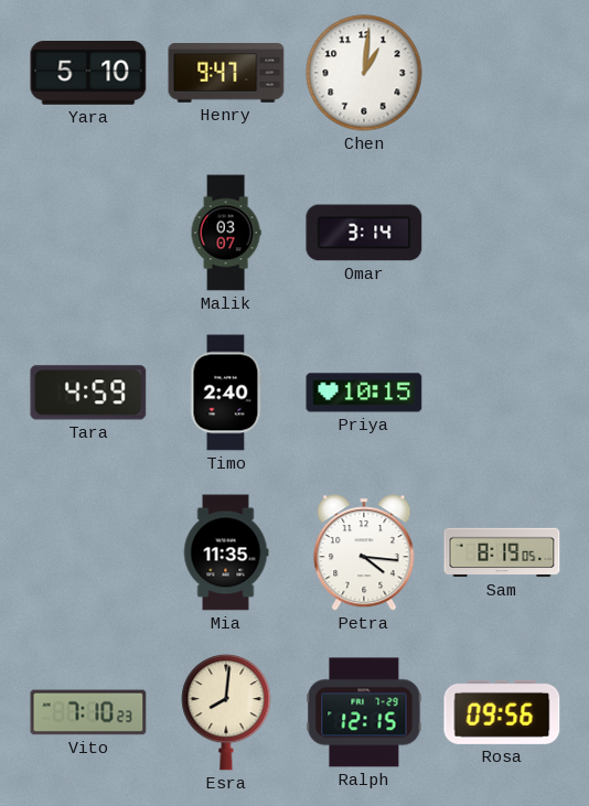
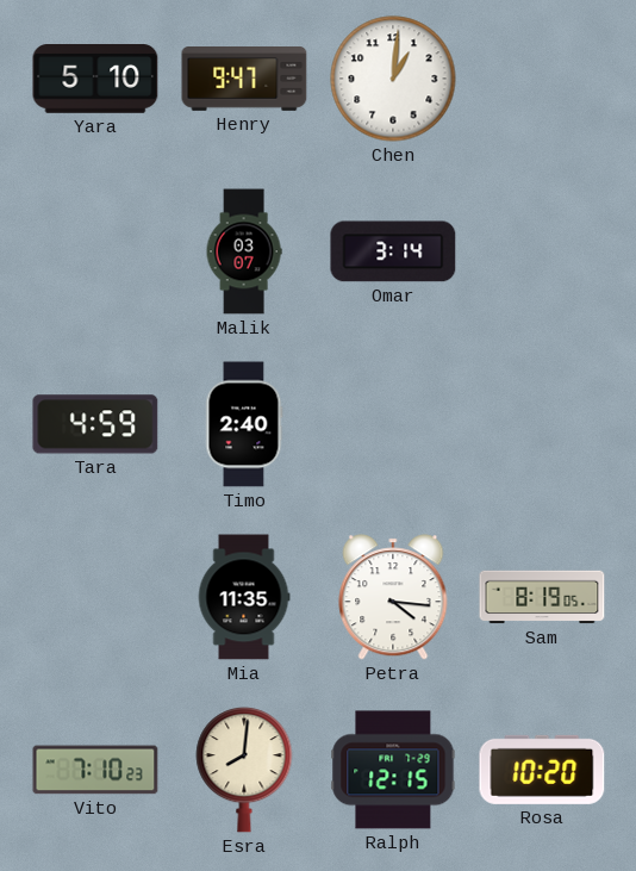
Priya: 10:15 -> none (364, 393)
Rosa: 09:56 -> 10:20 (542, 770)
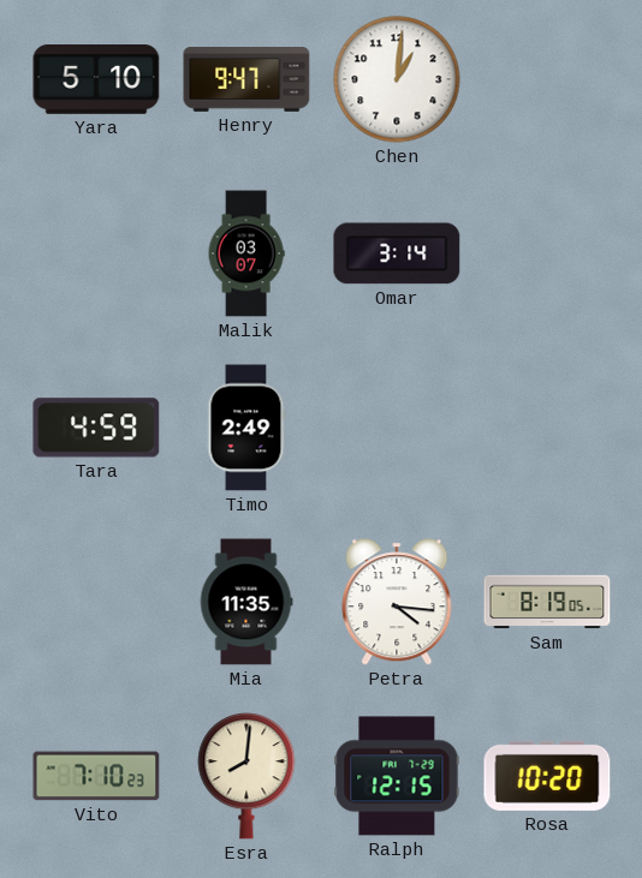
Timo: 2:40 -> 2:49 (246, 428)
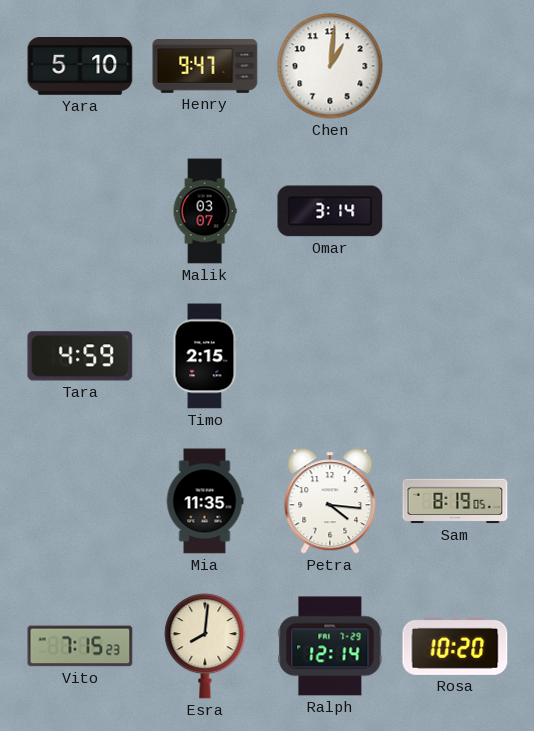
Timo: 2:49 -> 2:15 (205, 356)
Vito: 7:10 -> 7:15 (80, 646)
Ralph: 12:15 -> 12:14 (330, 646)
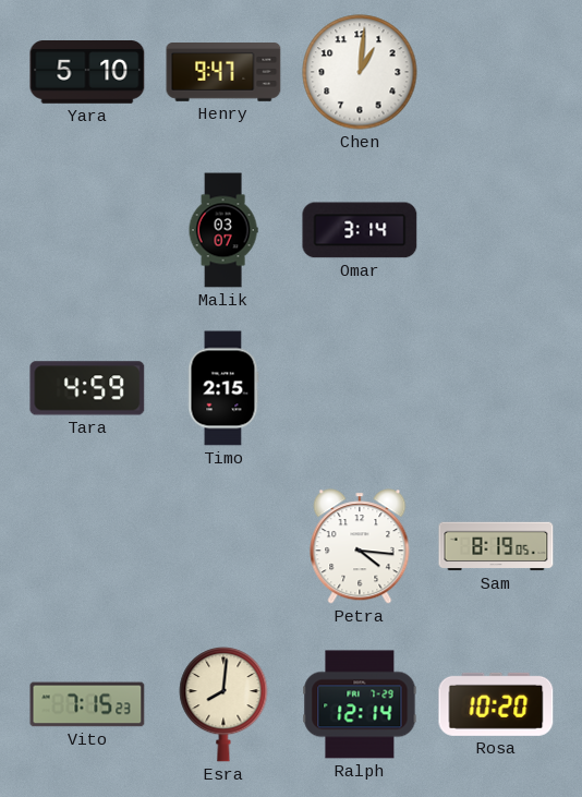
Mia: 11:35 -> none (205, 501)
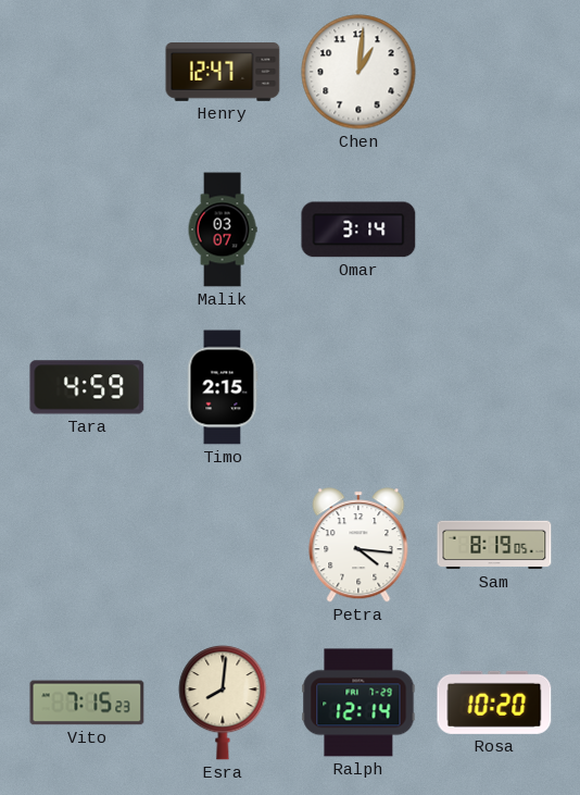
Yara: 5:10 -> none (87, 72)
Henry: 9:47 -> 12:47 (223, 72)
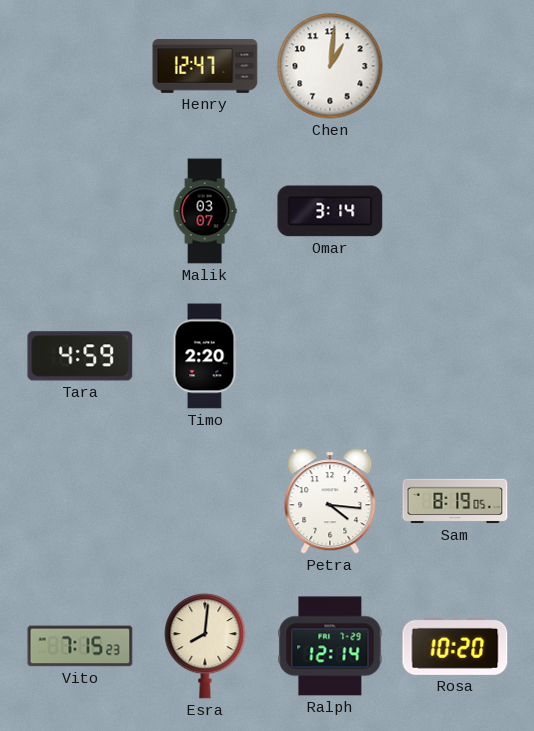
Timo: 2:15 -> 2:20 (205, 356)
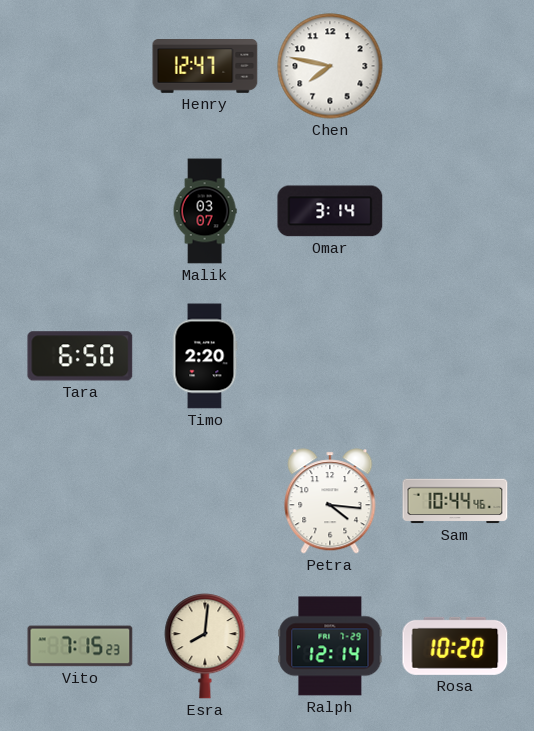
Chen: 1:01 -> 7:47 (330, 66)
Tara: 4:59 -> 6:50 (80, 356)
Sam: 8:19 -> 10:44 (455, 501)
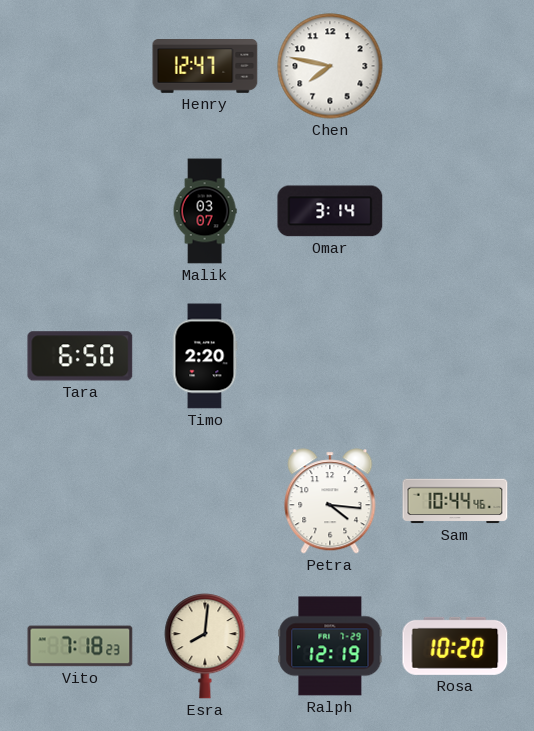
Vito: 7:15 -> 7:18 (80, 646)
Ralph: 12:14 -> 12:19 (330, 646)
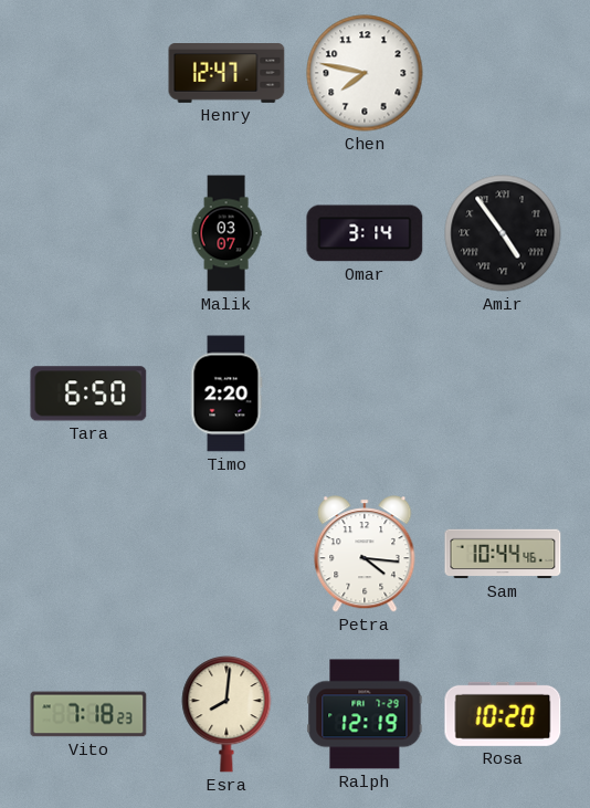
Amir: none -> 4:54 (503, 233)
